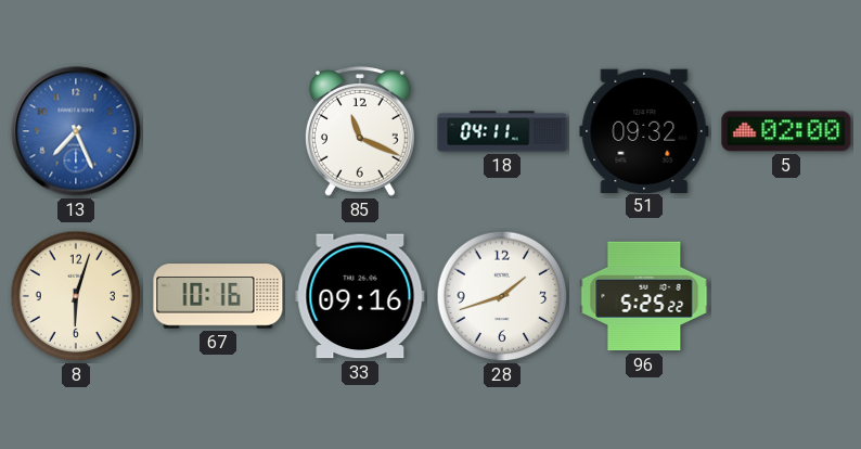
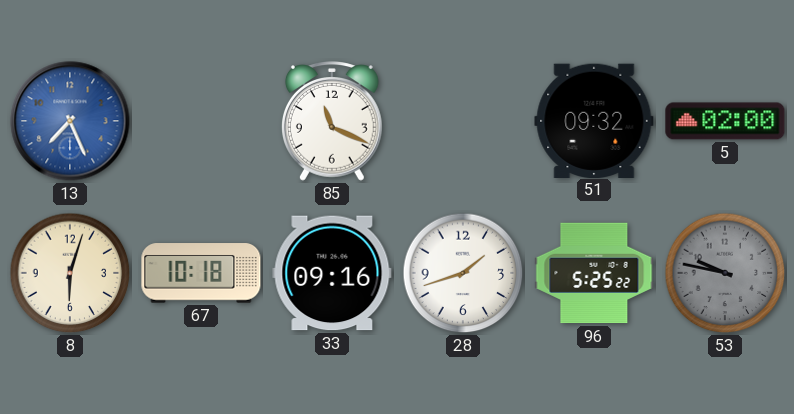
18: 04:11 -> none (502, 131)
67: 10:16 -> 10:18 (201, 273)
53: none -> 9:47 (725, 273)
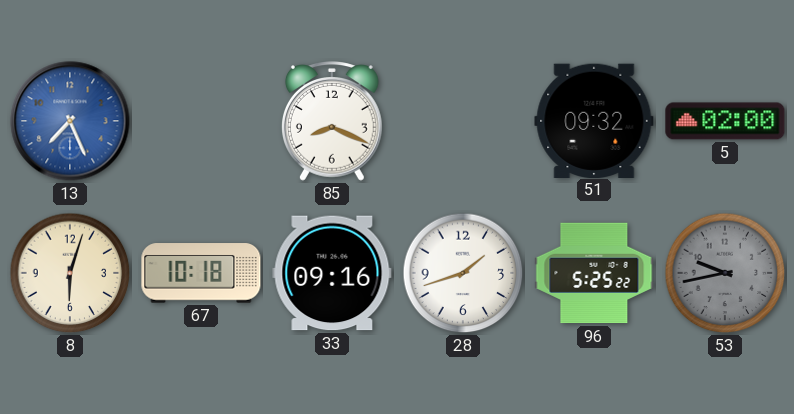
85: 11:19 -> 8:19 (332, 121)
53: 9:47 -> 9:43 (725, 273)
